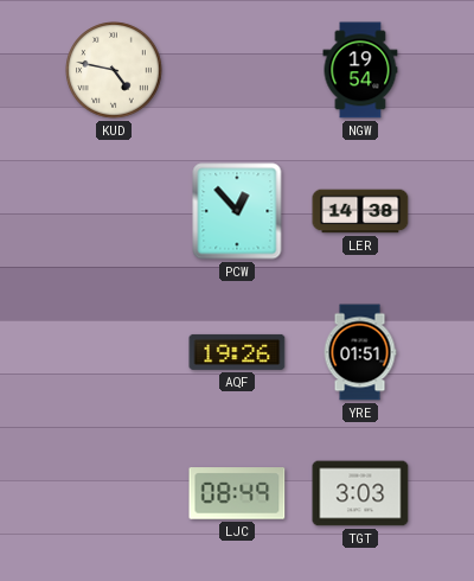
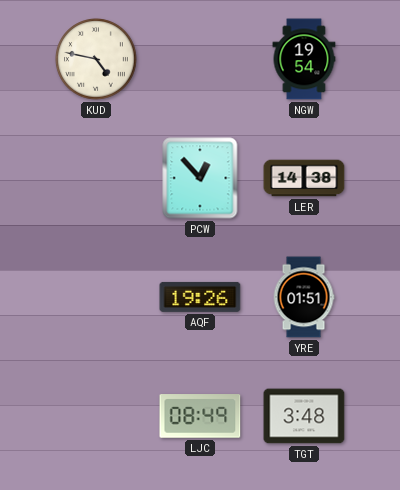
TGT: 3:03 -> 3:48 (304, 416)
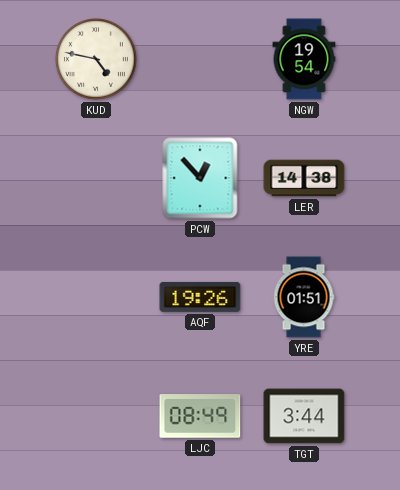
TGT: 3:48 -> 3:44 (304, 416)
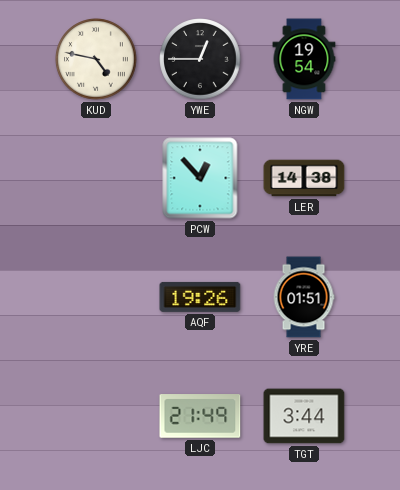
YWE: none -> 12:45 (200, 59)
LJC: 08:49 -> 21:49 (200, 416)
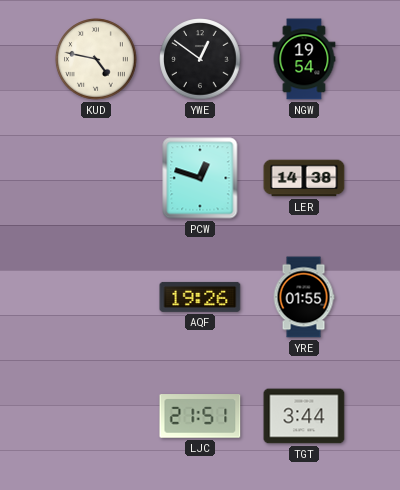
YWE: 12:45 -> 12:51 (200, 59)
PCW: 12:53 -> 12:48 (200, 178)
YRE: 01:51 -> 01:55 (304, 297)
LJC: 21:49 -> 21:51 (200, 416)
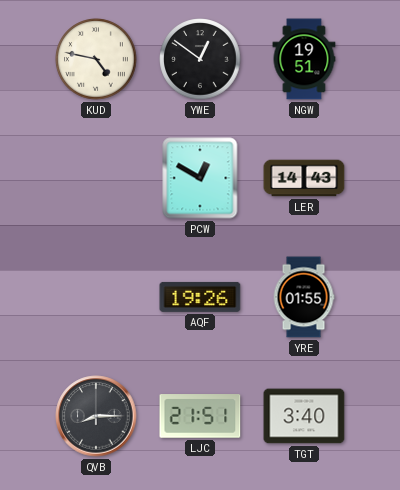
NGW: 19:54 -> 19:51 (304, 59)
PCW: 12:48 -> 12:50 (200, 178)
LER: 14:38 -> 14:43 (304, 178)
QVB: none -> 8:15 (96, 416)
TGT: 3:44 -> 3:40 (304, 416)
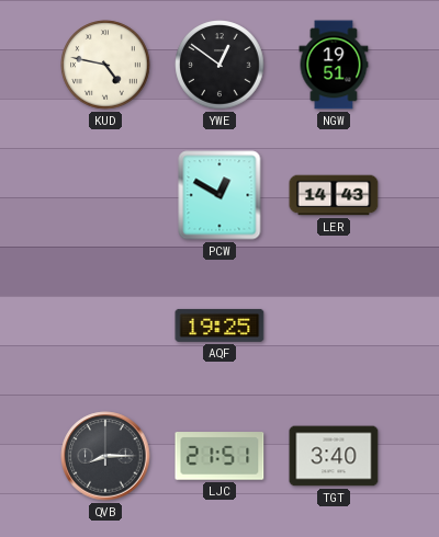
AQF: 19:26 -> 19:25 (219, 325)
YRE: 01:55 -> none (304, 297)
